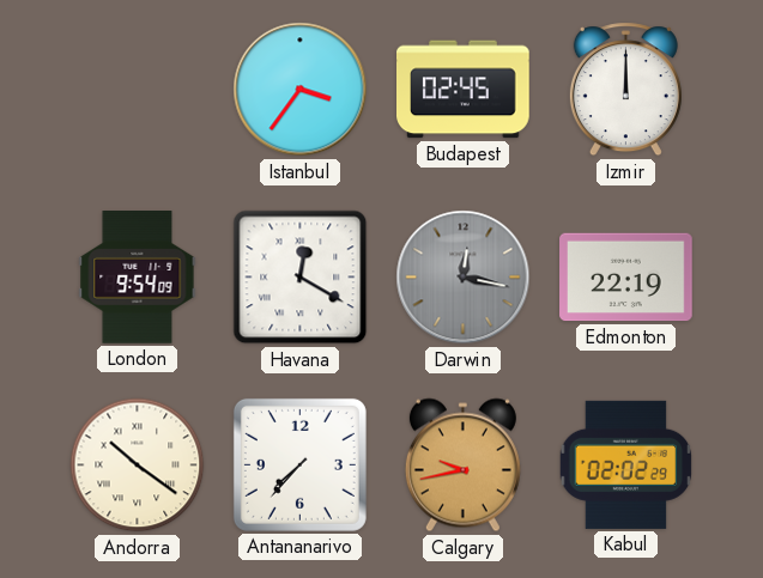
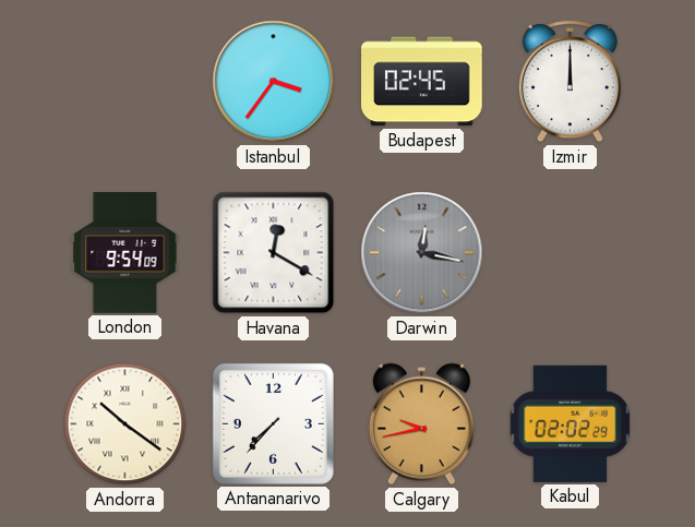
Edmonton: 22:19 -> none (626, 278)
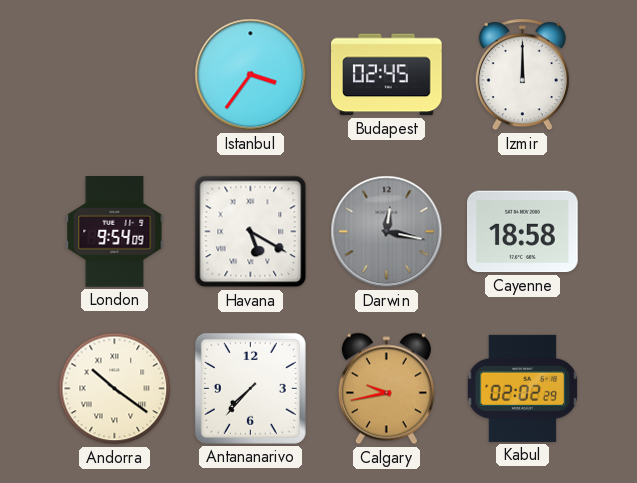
Havana: 12:20 -> 5:20 (251, 232)
Cayenne: none -> 18:58 (523, 232)
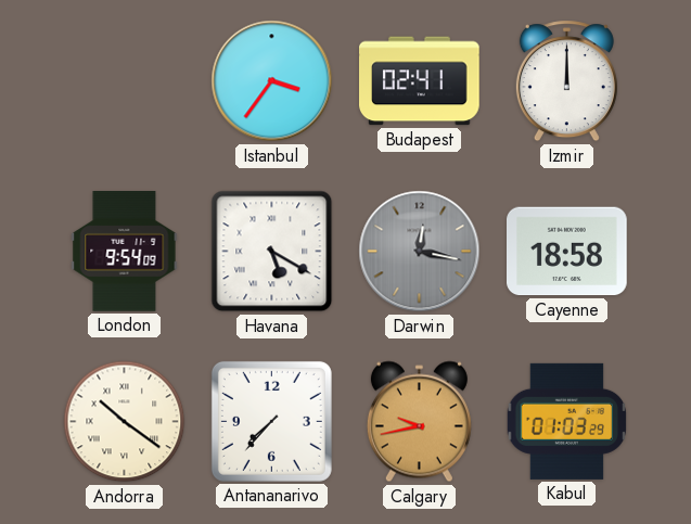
Budapest: 02:45 -> 02:41 (420, 81)
Kabul: 02:02 -> 01:03 (567, 421)
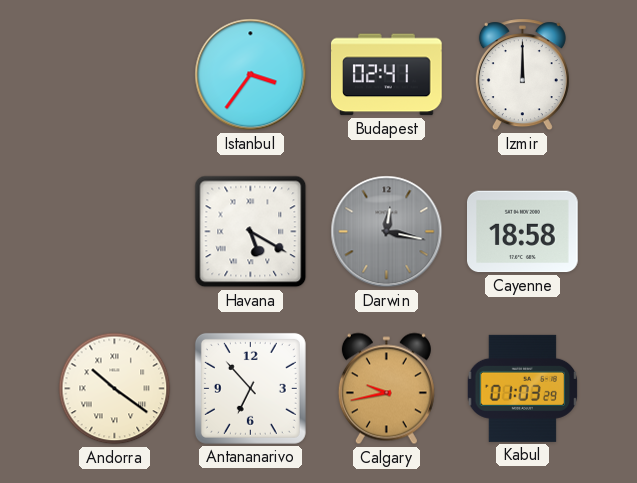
London: 9:54 -> none (125, 252)
Antananarivo: 7:37 -> 6:53 (250, 388)
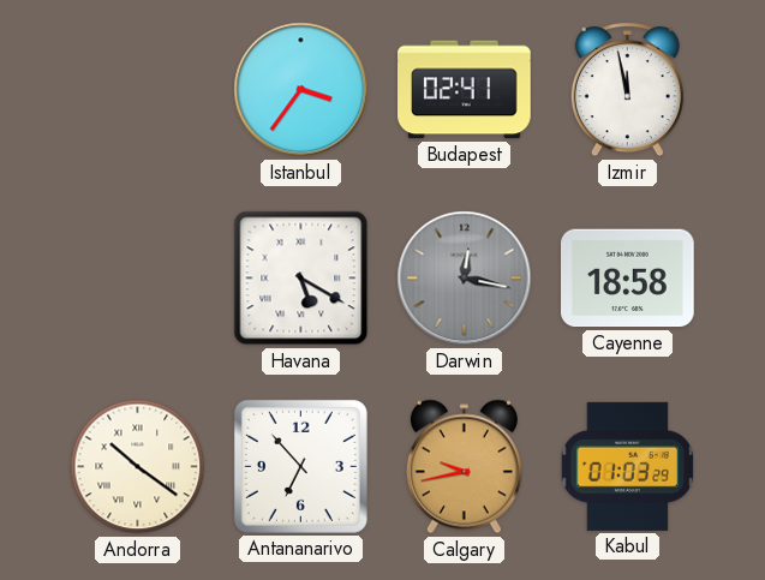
Izmir: 12:00 -> 11:58 (627, 90)
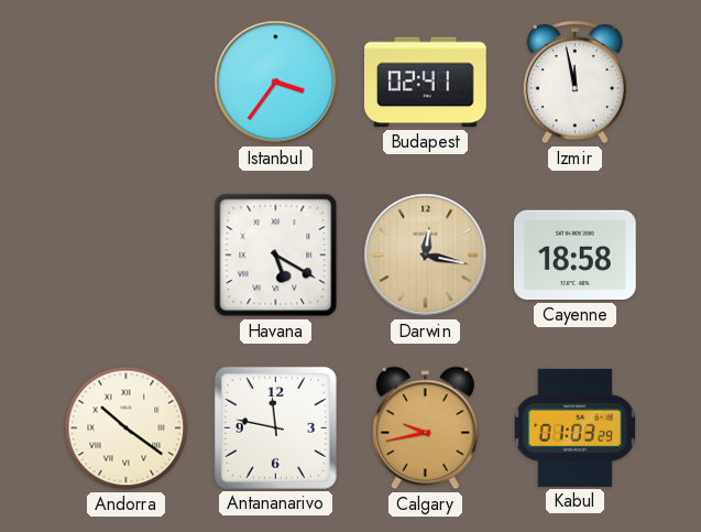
Darwin dial: grey -> champagne (426, 256)
Antananarivo: 6:53 -> 11:47 (275, 427)
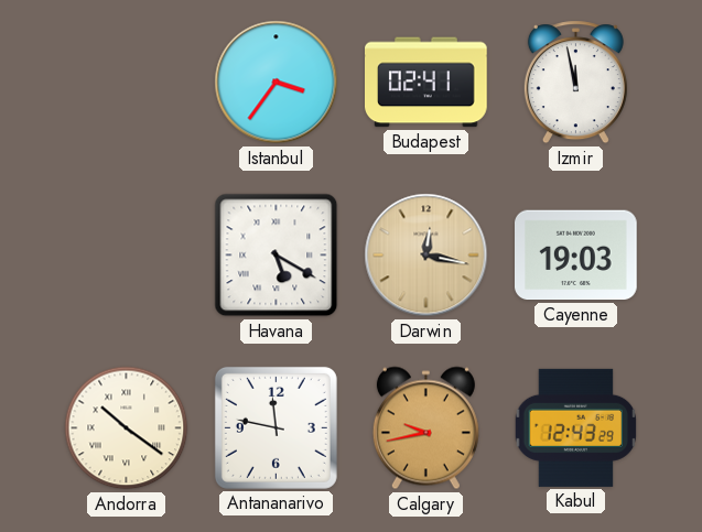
Cayenne: 18:58 -> 19:03 (576, 256)
Kabul: 01:03 -> 12:43 (576, 427)
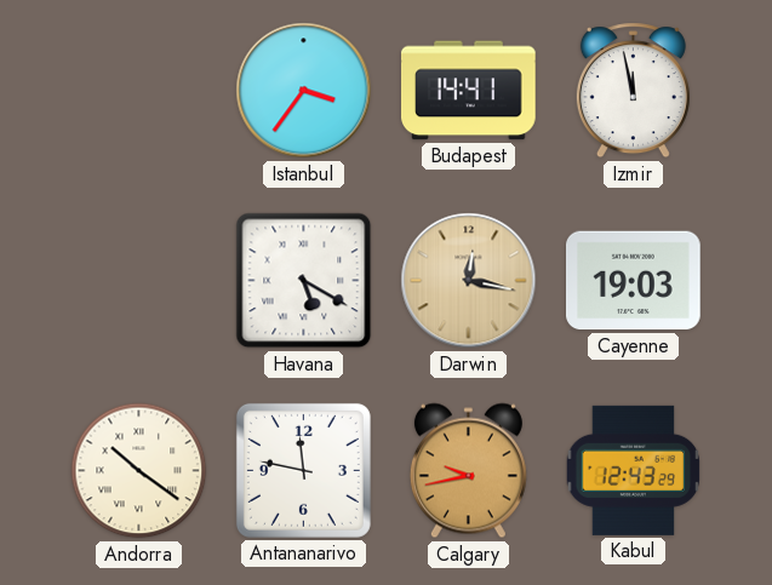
Budapest: 02:41 -> 14:41 (469, 91)
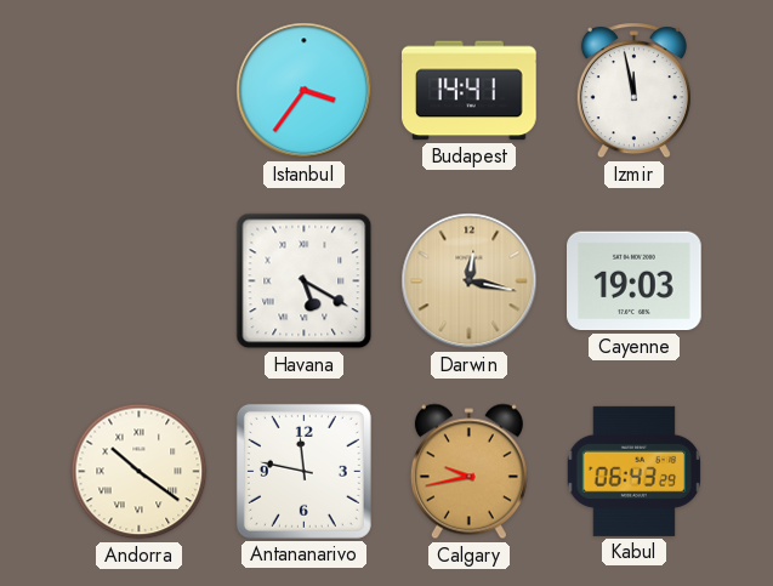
Kabul: 12:43 -> 06:43 (635, 471)
